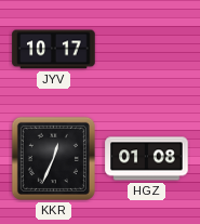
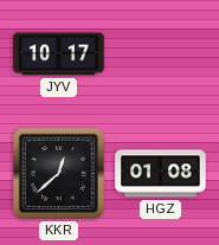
KKR: 12:34 -> 12:38 (58, 173)
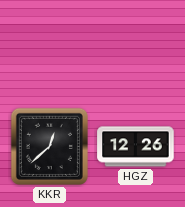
JYV: 10:17 -> none (59, 54)
HGZ: 01:08 -> 12:26 (136, 147)
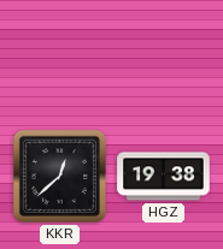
HGZ: 12:26 -> 19:38 (164, 177)
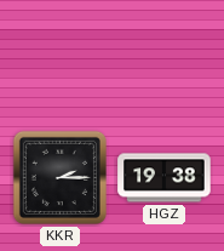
KKR: 12:38 -> 2:15 (59, 177)
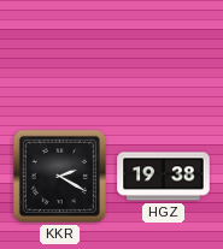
KKR: 2:15 -> 2:20 (59, 176)
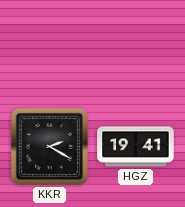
HGZ: 19:38 -> 19:41 (136, 147)
